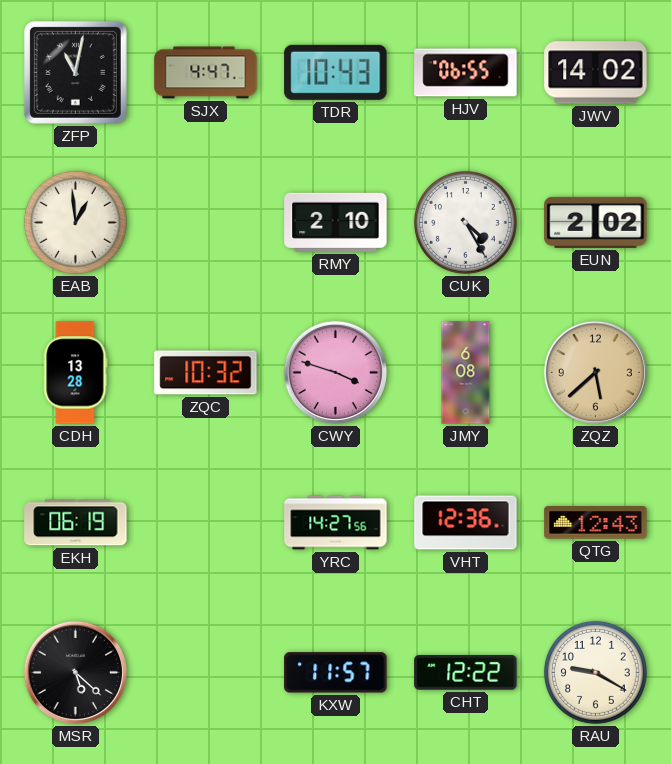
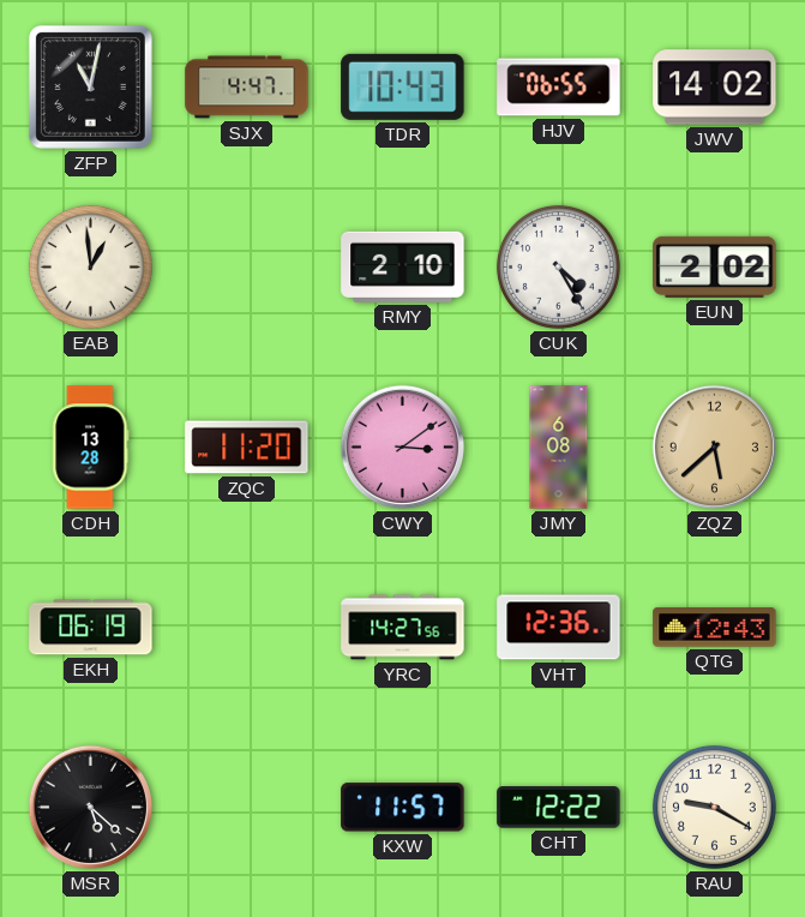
ZQC: 10:32 -> 11:20 (247, 448)
CWY: 3:48 -> 3:09 (402, 446)
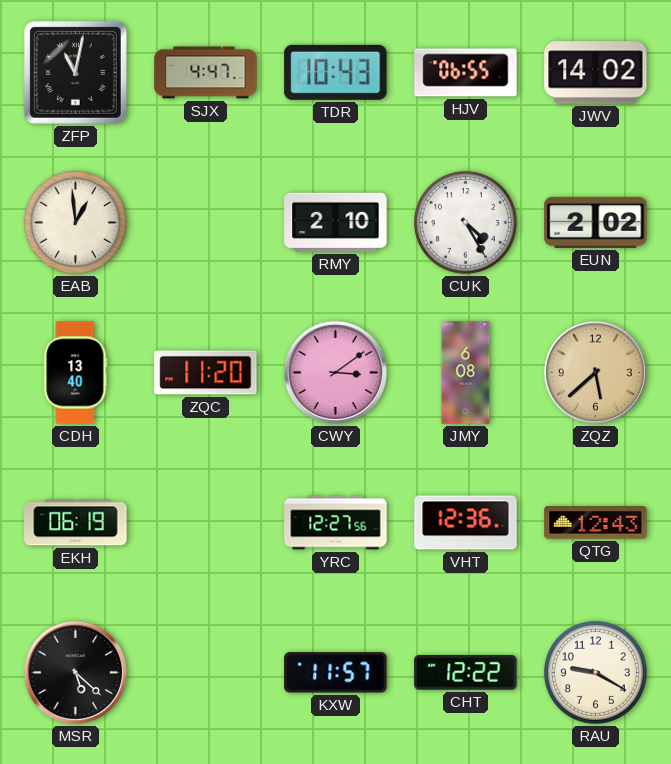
CDH: 13:28 -> 13:40 (76, 373)
YRC: 14:27 -> 12:27 (336, 523)
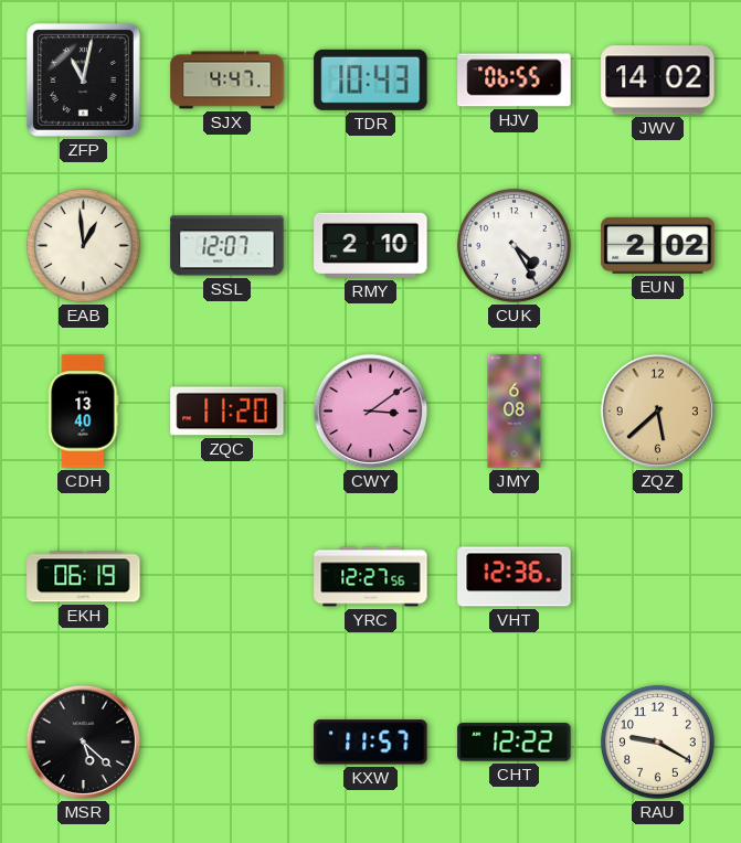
SSL: none -> 12:07 (227, 246)
QTG: 12:43 -> none (596, 523)
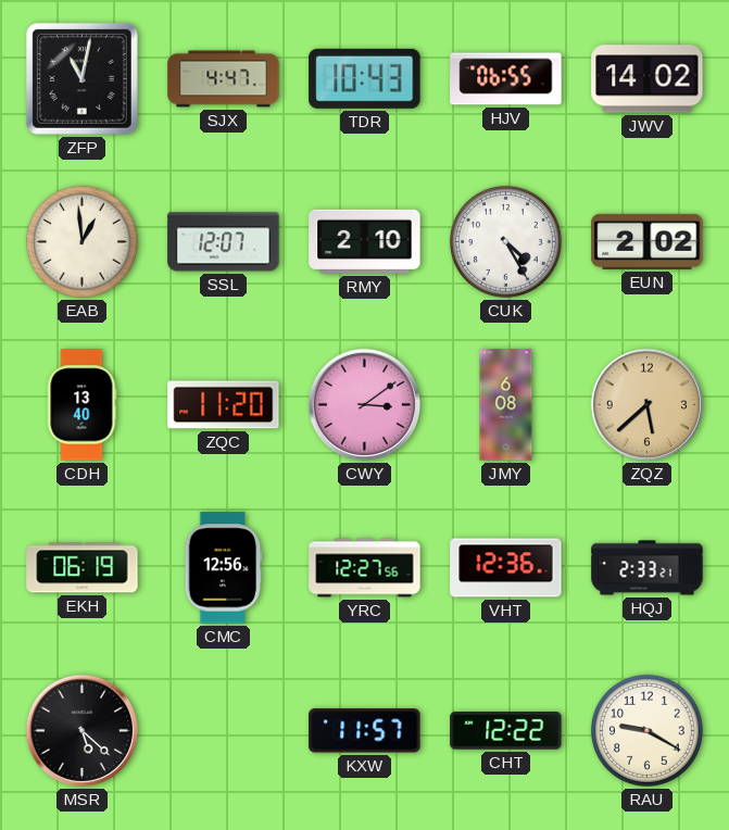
CMC: none -> 12:56 (224, 568)
HQJ: none -> 2:33 (648, 568)
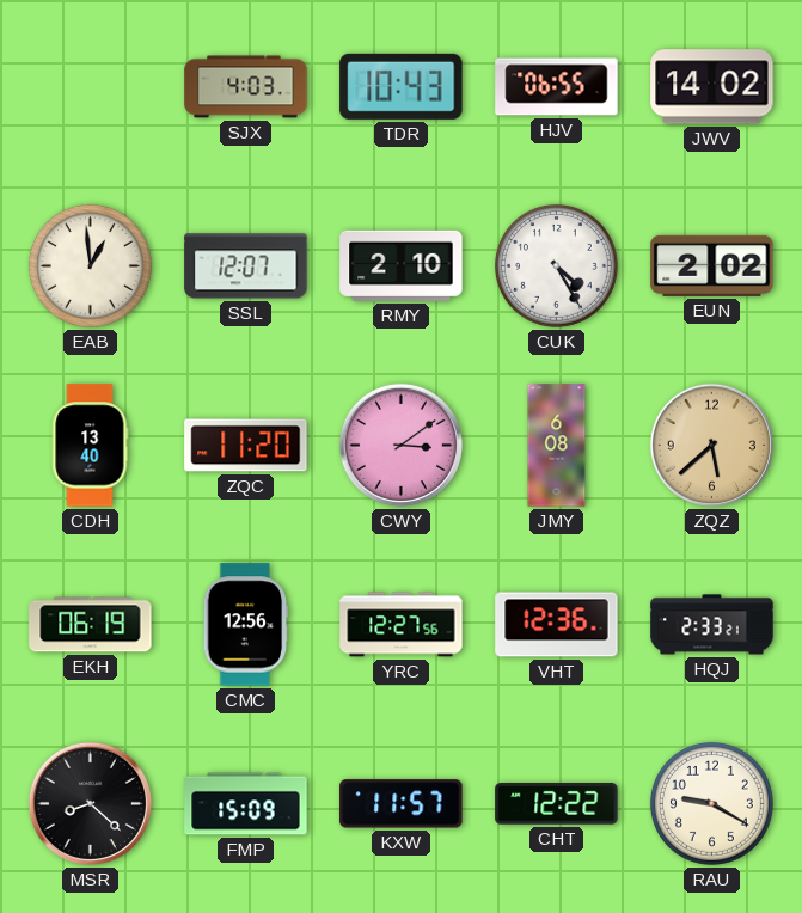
ZFP: 11:02 -> none (81, 78)
SJX: 4:47 -> 4:03 (246, 87)
MSR: 5:22 -> 8:22 (90, 803)
FMP: none -> 15:09 (246, 804)
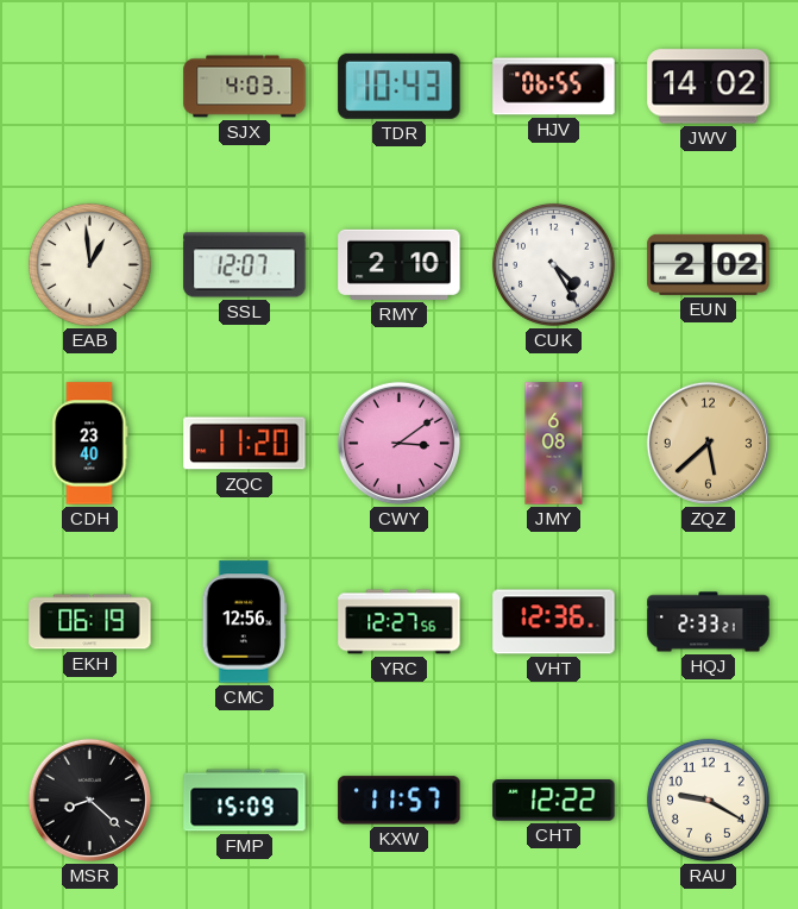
CDH: 13:40 -> 23:40 (90, 444)
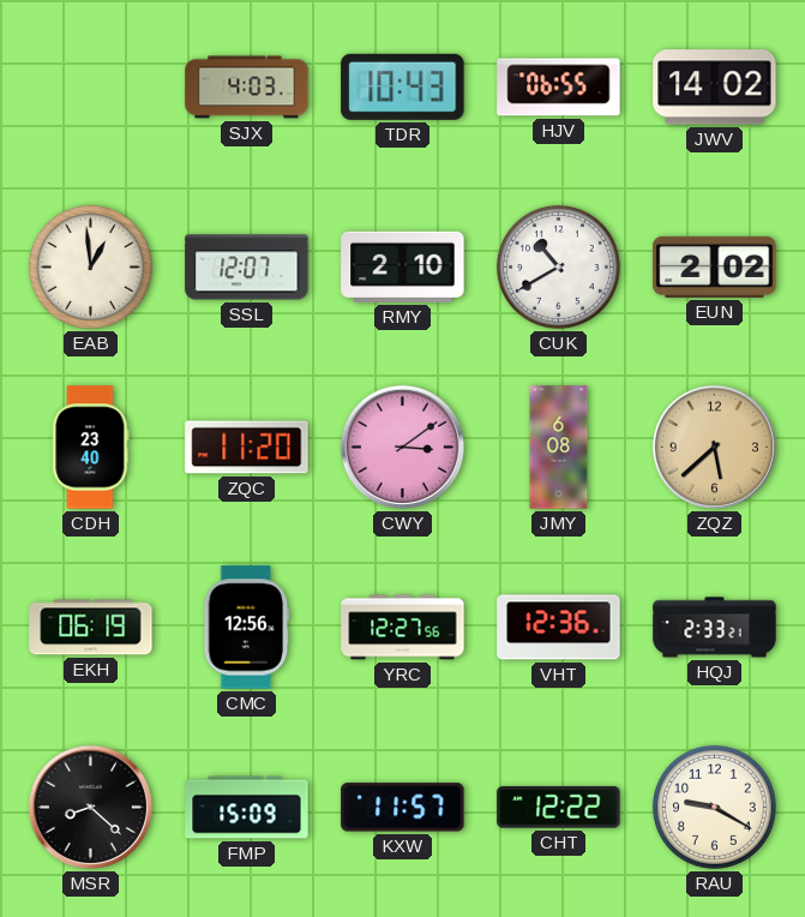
CUK: 4:25 -> 10:40 (558, 266)
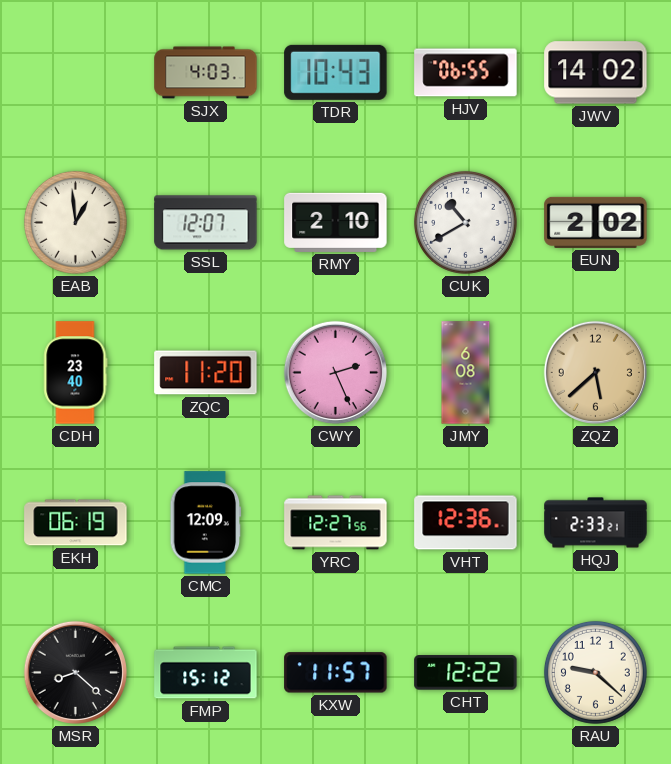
CWY: 3:09 -> 2:26 (335, 372)
CMC: 12:56 -> 12:09 (206, 523)
FMP: 15:09 -> 15:12 (206, 673)
RAU: 9:20 -> 9:22 (595, 672)
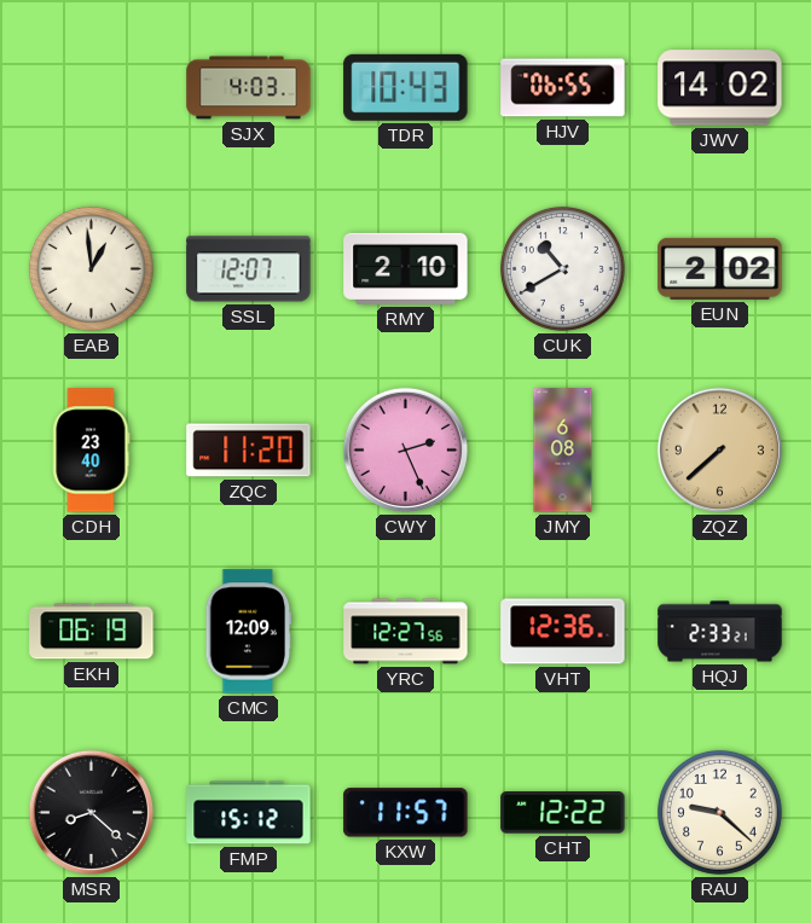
ZQZ: 5:38 -> 7:38 (719, 449)
